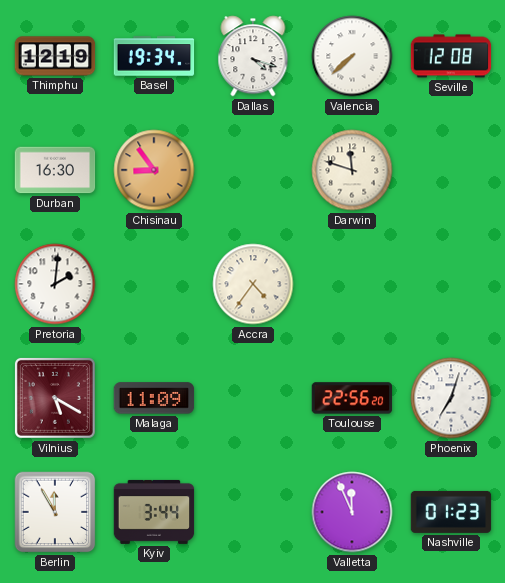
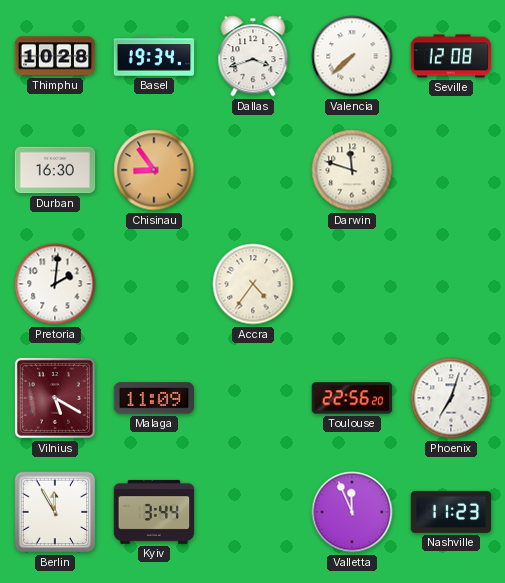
Thimphu: 12:19 -> 10:28 (55, 56)
Dallas: 4:18 -> 3:42 (253, 56)
Nashville: 01:23 -> 11:23 (451, 512)
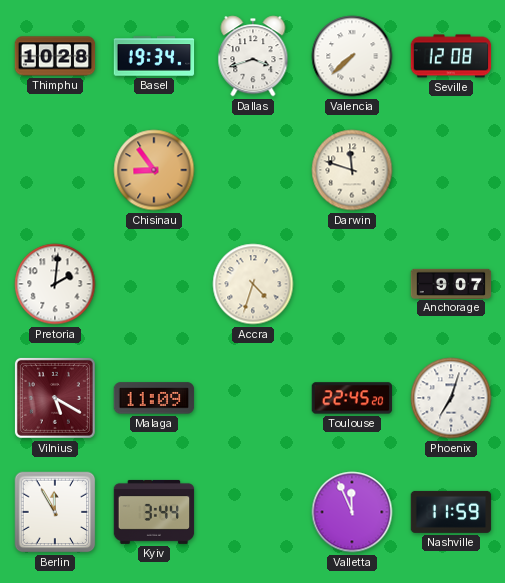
Durban: 16:30 -> none (55, 170)
Accra: 4:36 -> 4:33 (253, 284)
Anchorage: none -> 9:07 (451, 283)
Toulouse: 22:56 -> 22:45 (352, 398)
Nashville: 11:23 -> 11:59 (451, 512)
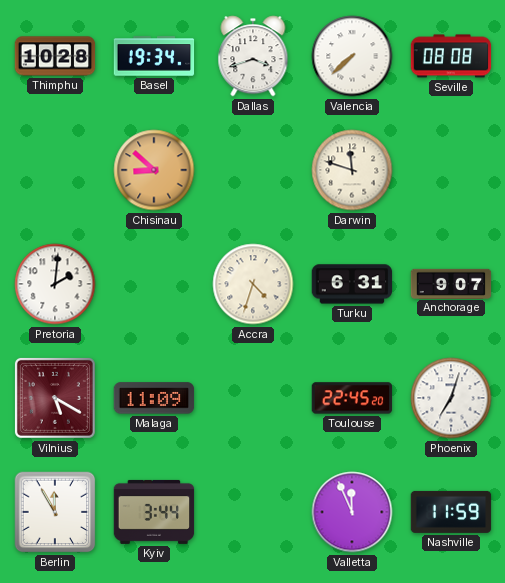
Seville: 12:08 -> 08:08 (451, 56)
Chisinau: 8:54 -> 8:52 (154, 170)
Turku: none -> 6:31 (352, 284)
